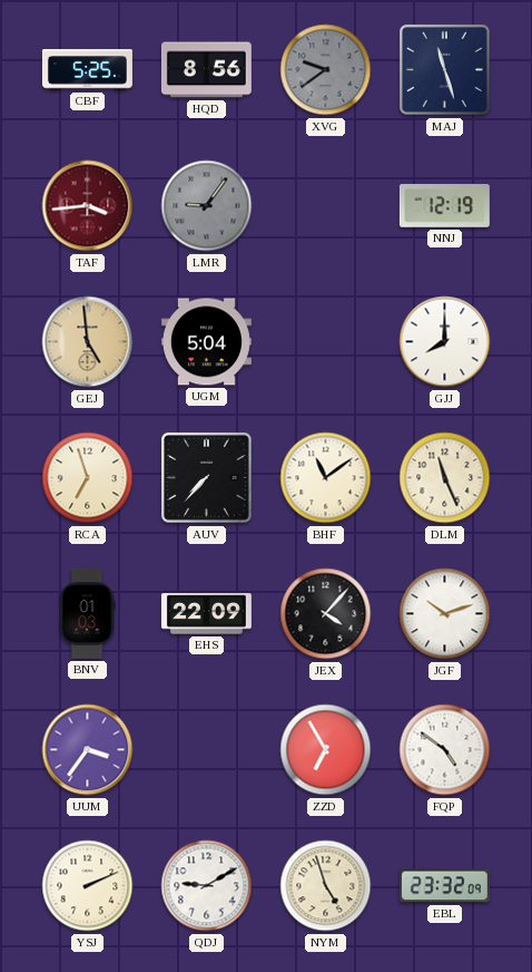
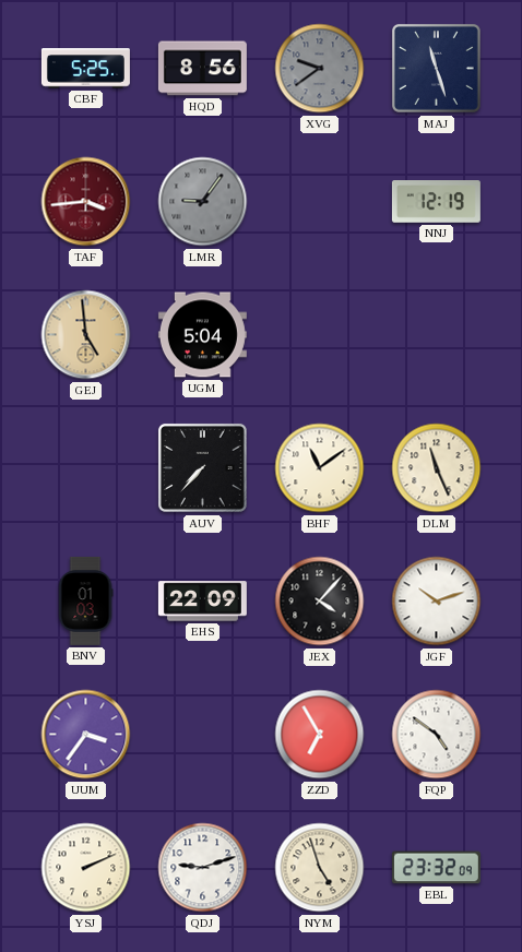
GJJ: 8:00 -> none (445, 342)
RCA: 6:57 -> none (88, 478)
QDJ: 9:10 -> 9:12 (203, 868)
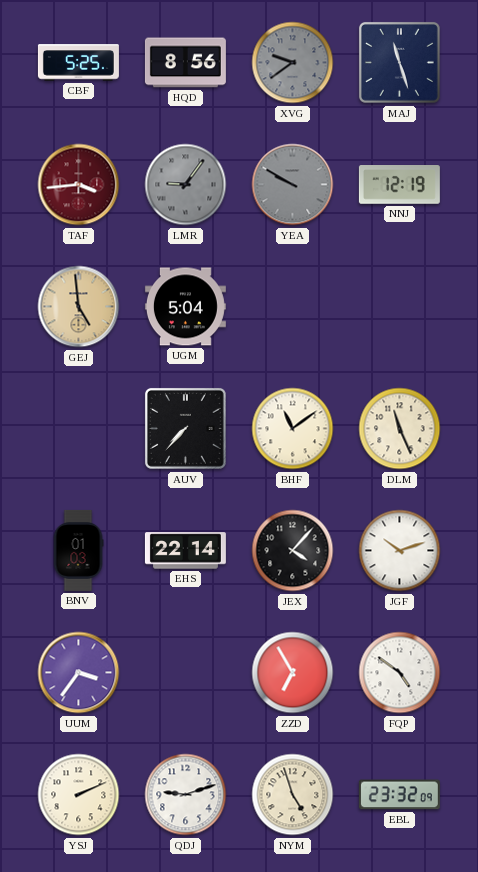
YEA: none -> 9:50 (293, 185)
EHS: 22:09 -> 22:14 (185, 551)
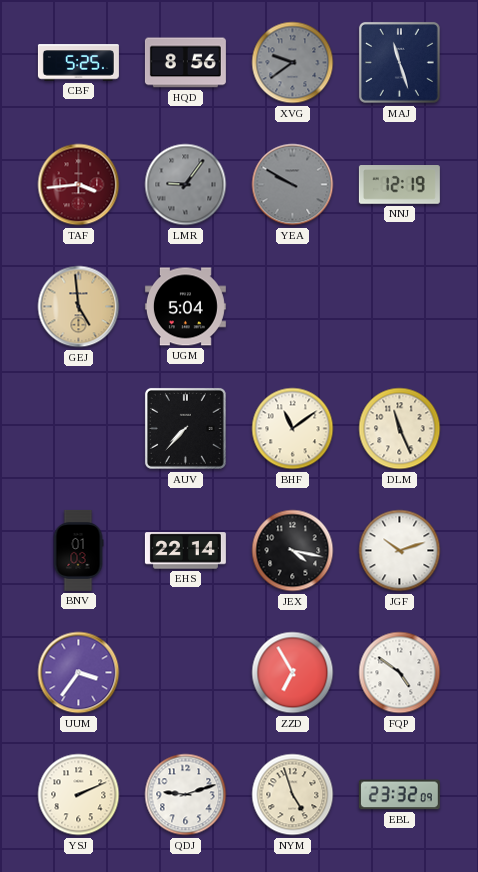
JEX: 4:07 -> 4:17 (293, 551)
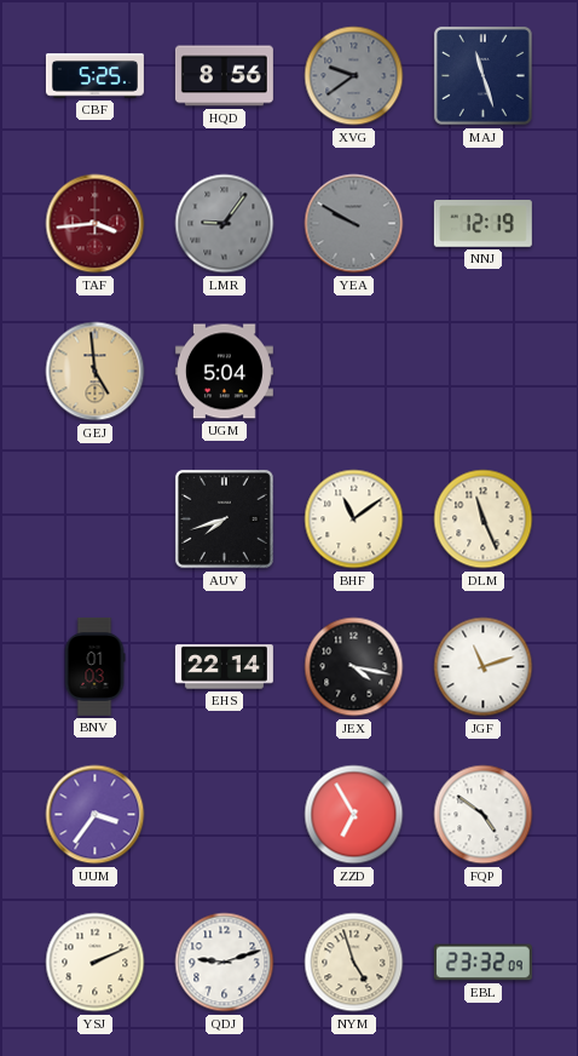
AUV: 7:37 -> 7:42 (224, 518)
JGF: 10:12 -> 11:12 (484, 667)
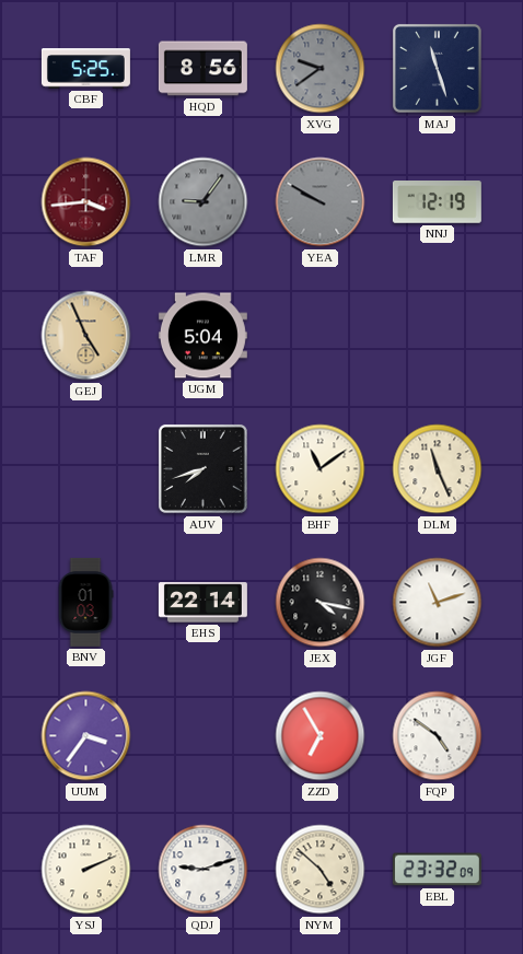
GEJ: 4:59 -> 4:56 (86, 336)
NYM: 4:57 -> 4:52 (321, 870)
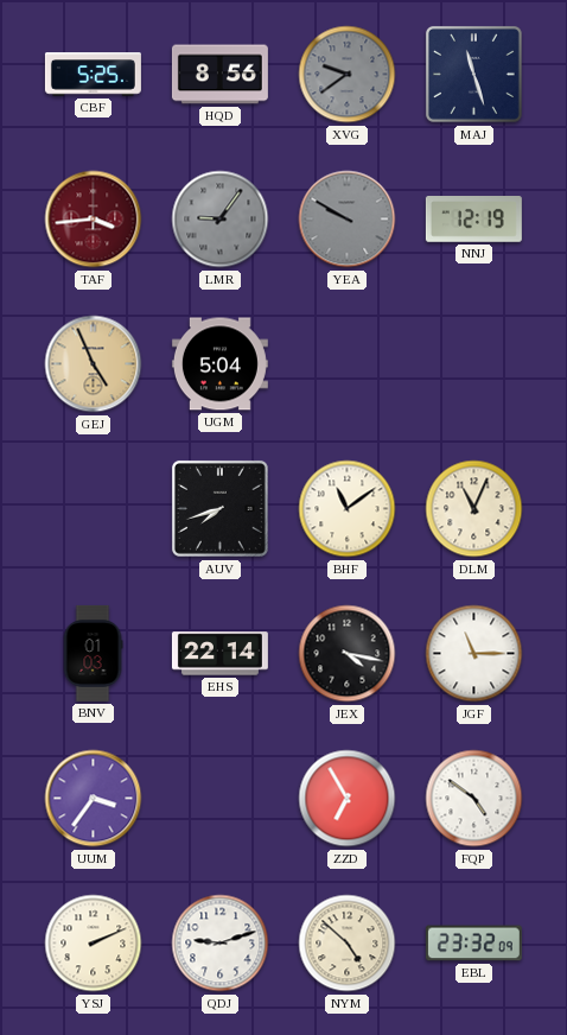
DLM: 11:26 -> 11:04 (474, 509)
JGF: 11:12 -> 11:15 (474, 654)
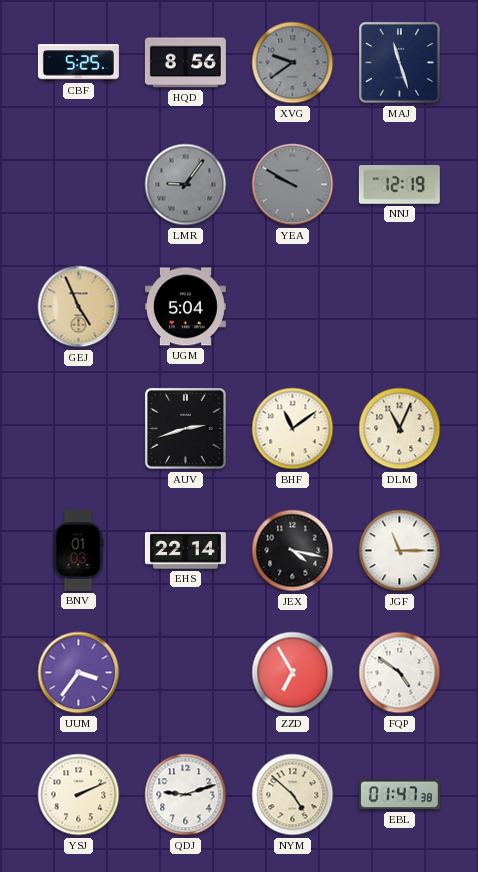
TAF: 3:44 -> none (94, 220)
AUV: 7:42 -> 2:42 (185, 428)
EBL: 23:32 -> 01:47 (399, 795)
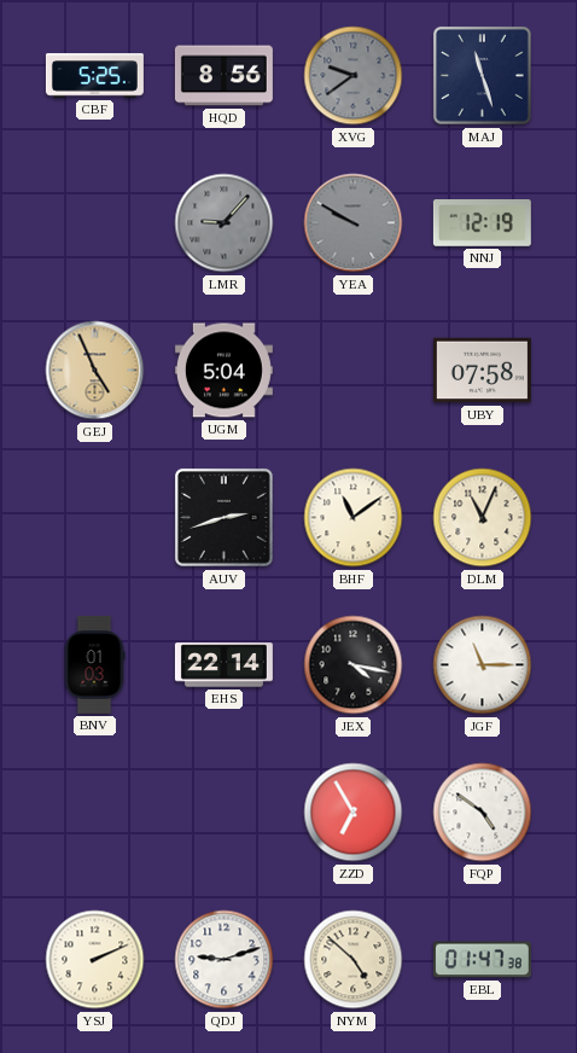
LMR: 9:06 -> 9:07 (225, 223)
UBY: none -> 07:58 (482, 371)
UUM: 3:36 -> none (79, 673)
